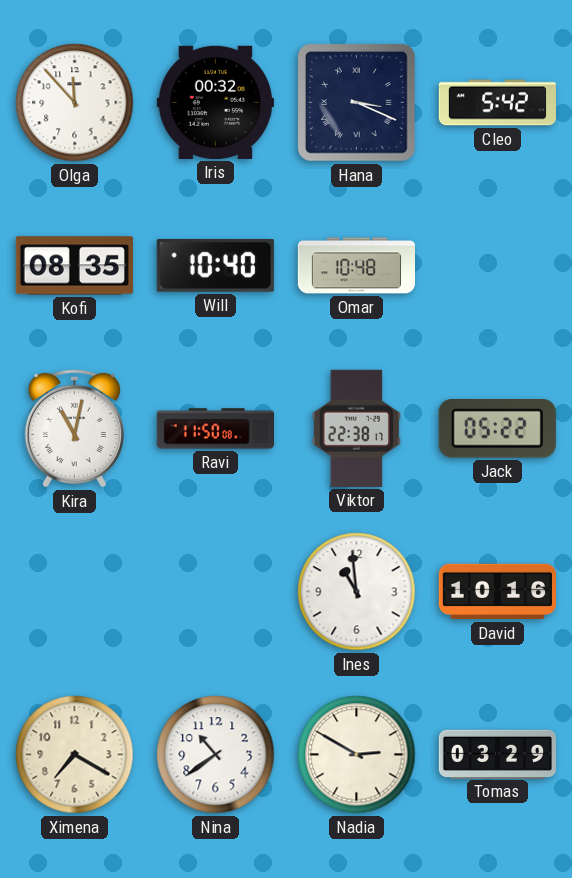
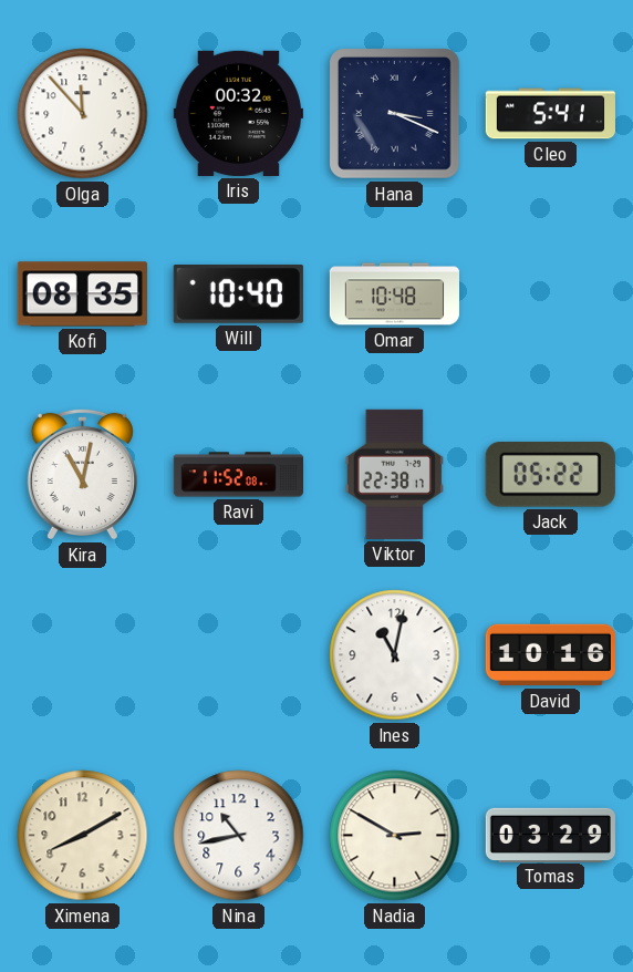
Cleo: 5:42 -> 5:41 (550, 114)
Ravi: 11:50 -> 11:52 (238, 475)
Ines: 10:59 -> 11:02 (395, 655)
Ximena: 7:20 -> 8:10 (83, 836)
Nina: 10:39 -> 10:43 (239, 836)
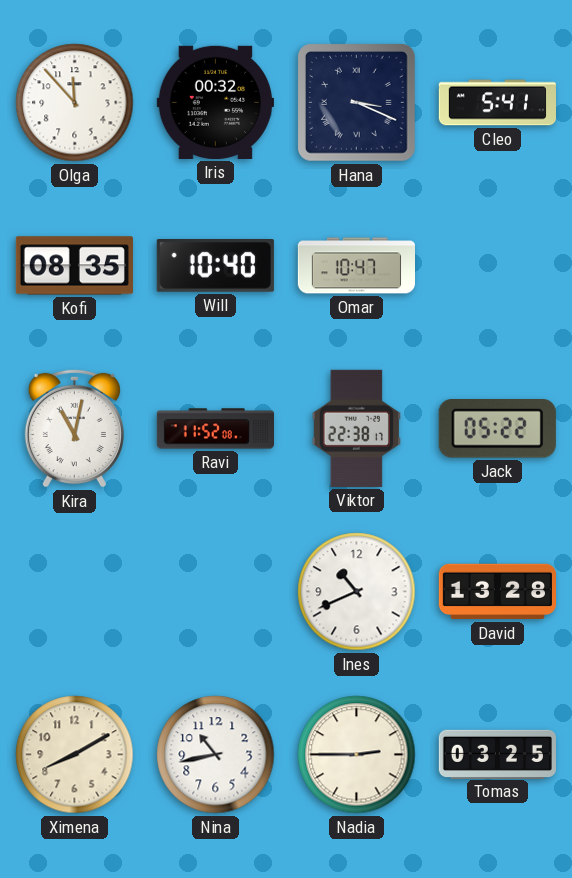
Omar: 10:48 -> 10:47 (356, 266)
Ines: 11:02 -> 10:41 (357, 592)
David: 10:16 -> 13:28 (497, 592)
Nadia: 2:50 -> 2:45 (357, 755)
Tomas: 03:29 -> 03:25 (497, 754)
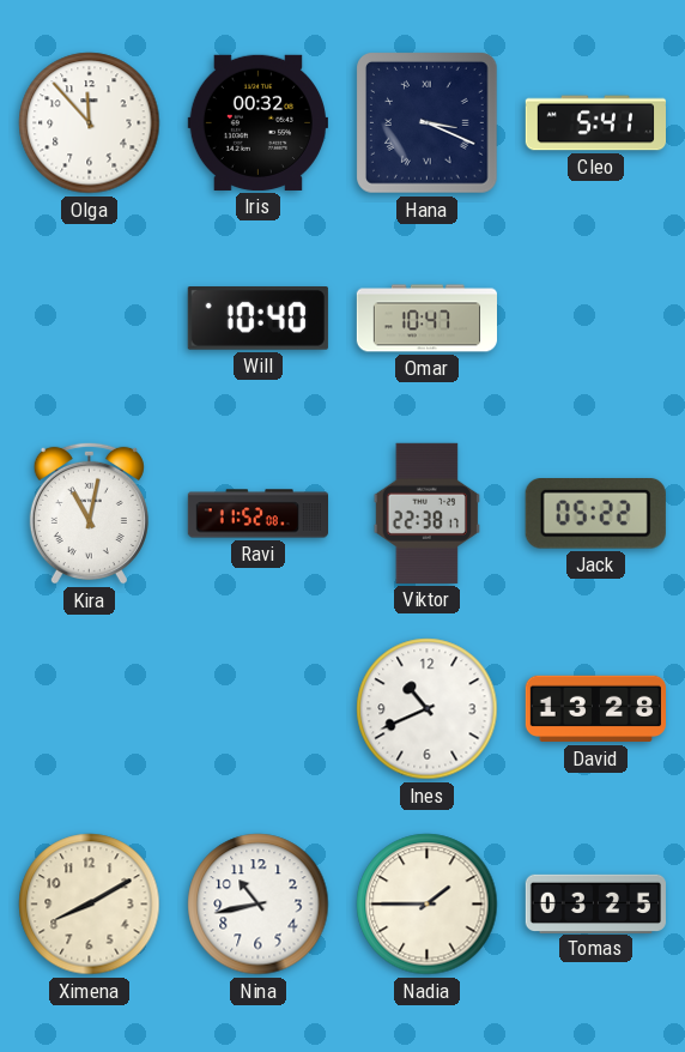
Kofi: 08:35 -> none (74, 266)
Nadia: 2:45 -> 1:45 (428, 905)
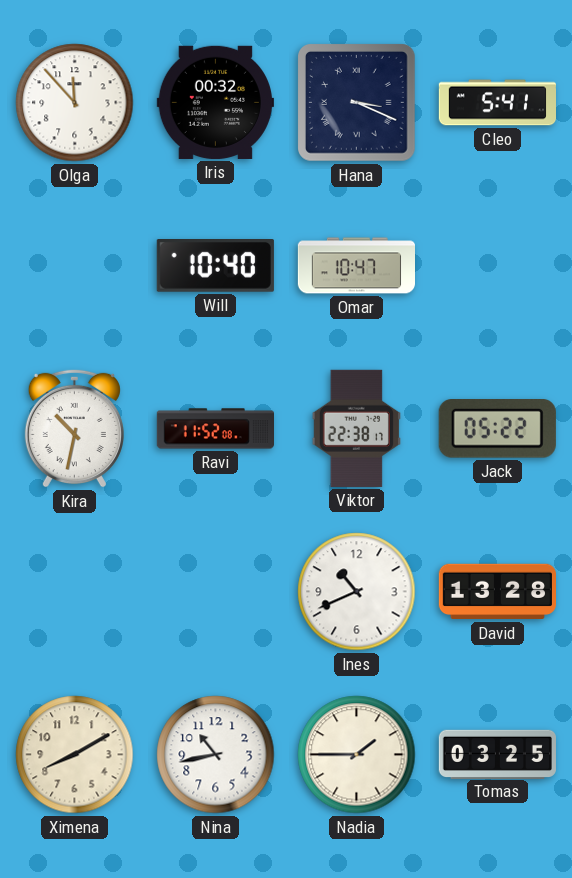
Kira: 11:02 -> 10:32 (74, 428)
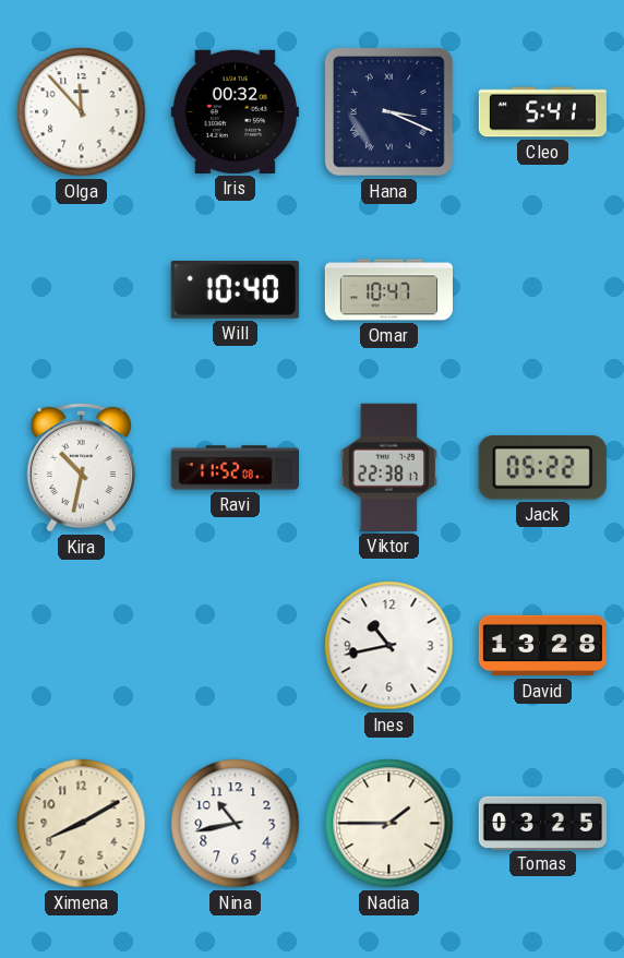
Ines: 10:41 -> 10:43 (389, 646)
